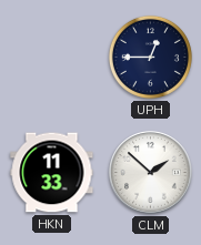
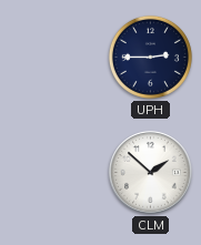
UPH: 12:45 -> 2:45 (150, 57)
HKN: 11:33 -> none (52, 173)
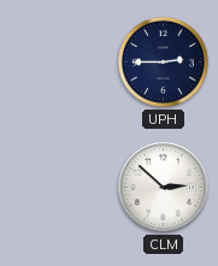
CLM: 1:52 -> 2:52 (164, 188)
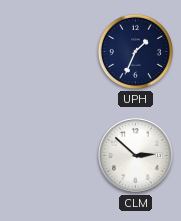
UPH: 2:45 -> 1:34 (135, 51)
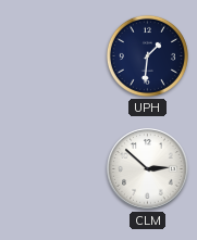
UPH: 1:34 -> 1:31 (147, 55)
